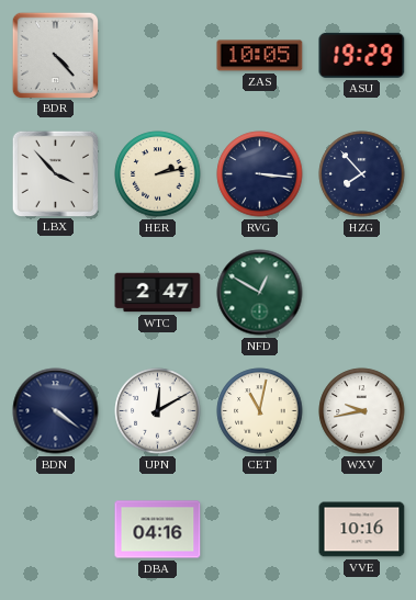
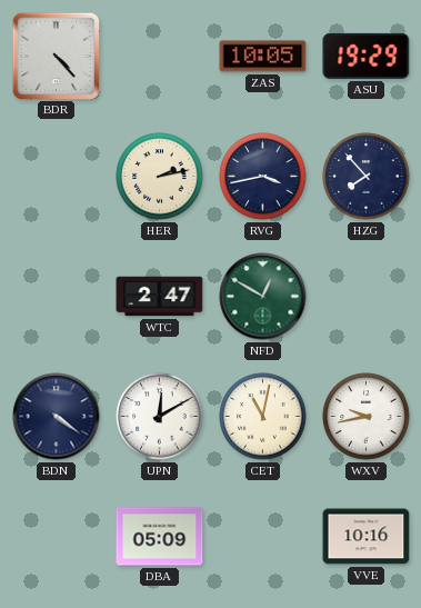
LBX: 3:53 -> none (55, 173)
RVG: 3:16 -> 3:43 (263, 177)
DBA: 04:16 -> 05:09 (160, 537)
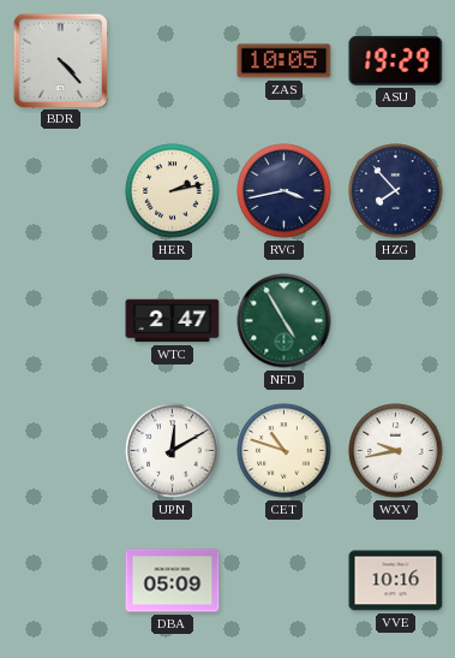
NFD: 12:50 -> 4:55 (285, 321)
BDN: 4:21 -> none (57, 417)
CET: 11:02 -> 10:48 (285, 451)
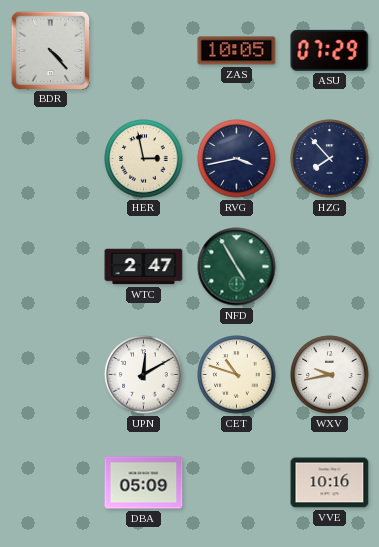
ASU: 19:29 -> 07:29 (330, 50)
HER: 2:13 -> 2:58 (144, 159)
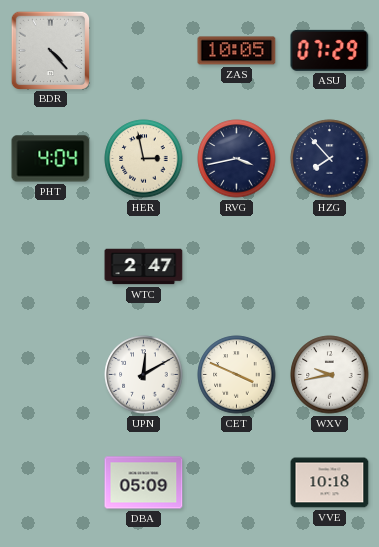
PHT: none -> 4:04 (51, 159)
NFD: 4:55 -> none (237, 267)
CET: 10:48 -> 3:49 (237, 375)
VVE: 10:16 -> 10:18 (330, 483)
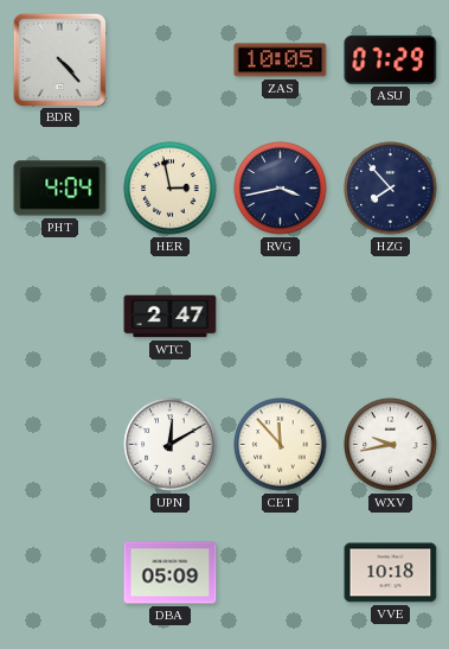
CET: 3:49 -> 11:53 (281, 445)
